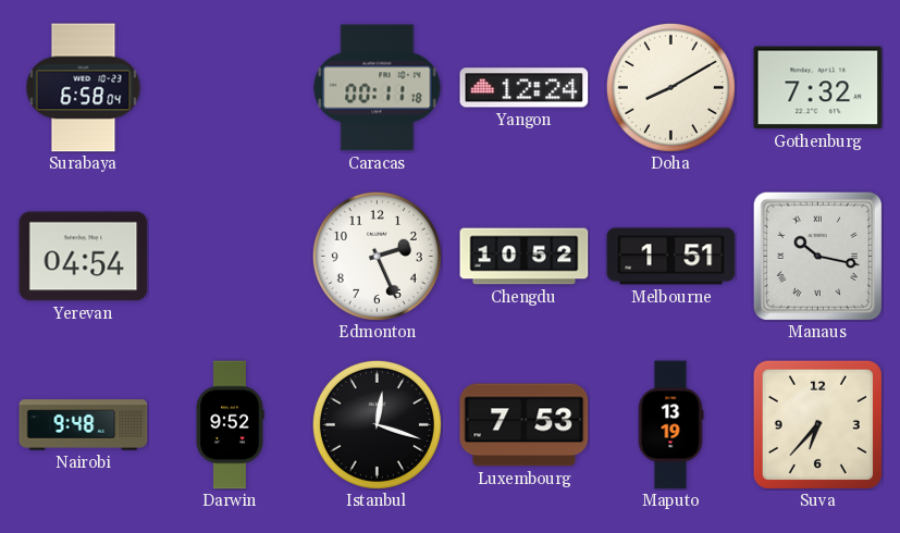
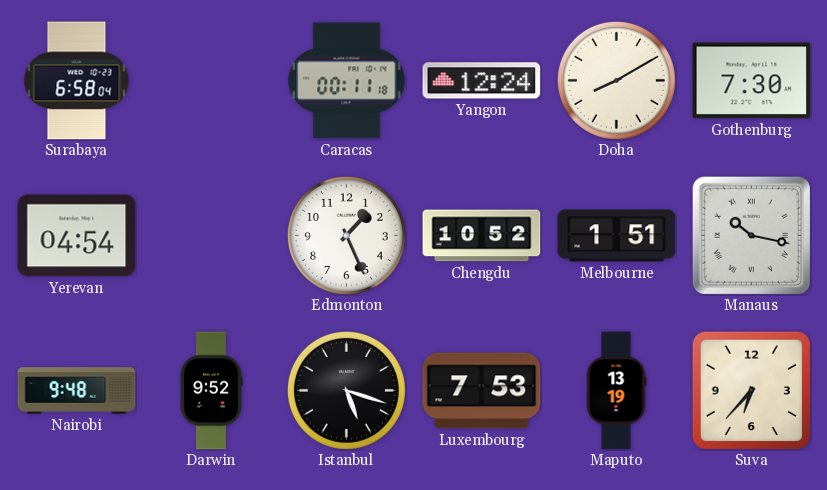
Gothenburg: 7:32 -> 7:30 (752, 81)
Edmonton: 2:26 -> 1:26 (346, 235)
Istanbul: 12:18 -> 5:18 (346, 390)
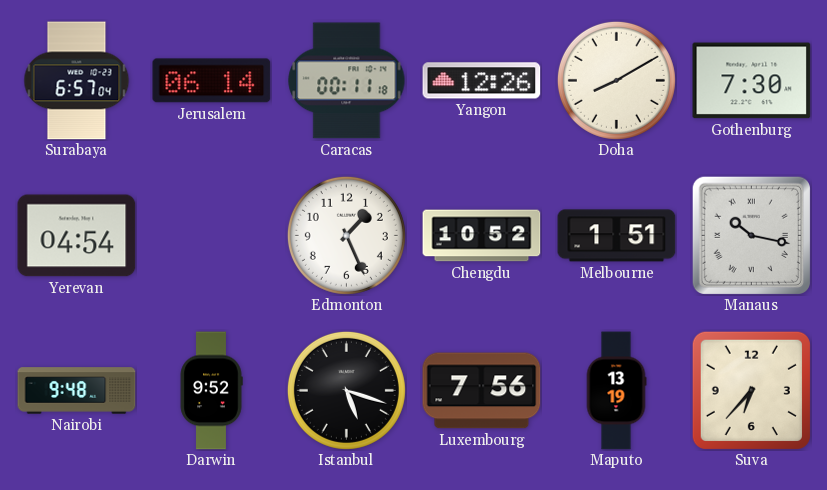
Surabaya: 6:58 -> 6:57 (77, 81)
Jerusalem: none -> 06:14 (212, 81)
Yangon: 12:24 -> 12:26 (482, 81)
Luxembourg: 7:53 -> 7:56 (482, 391)
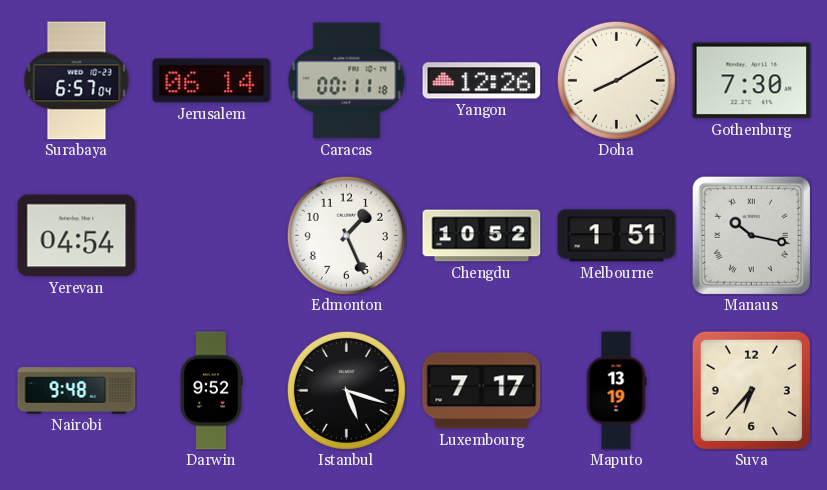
Luxembourg: 7:56 -> 7:17 (482, 391)
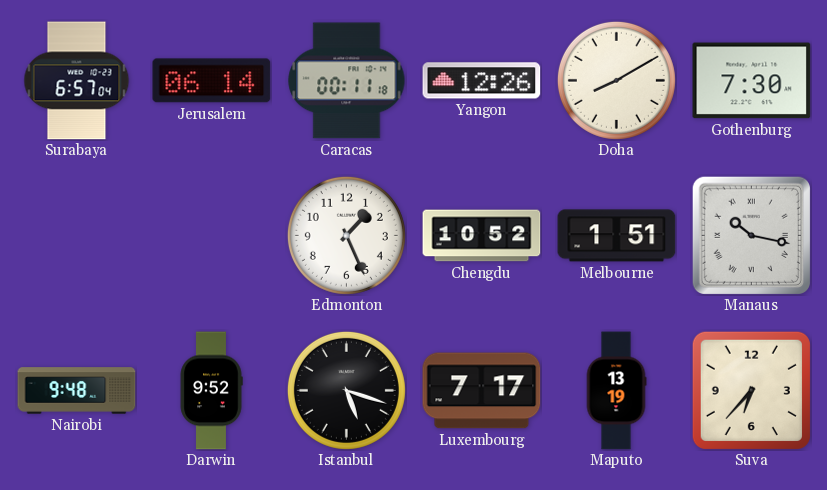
Yerevan: 04:54 -> none (77, 236)
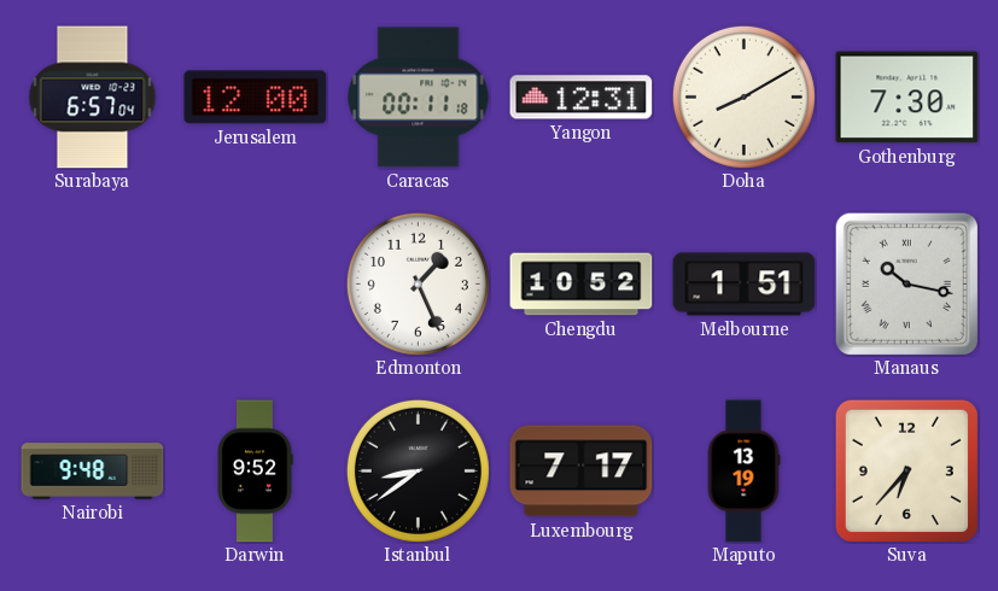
Jerusalem: 06:14 -> 12:00 (256, 98)
Yangon: 12:26 -> 12:31 (582, 98)
Istanbul: 5:18 -> 8:39 (418, 470)
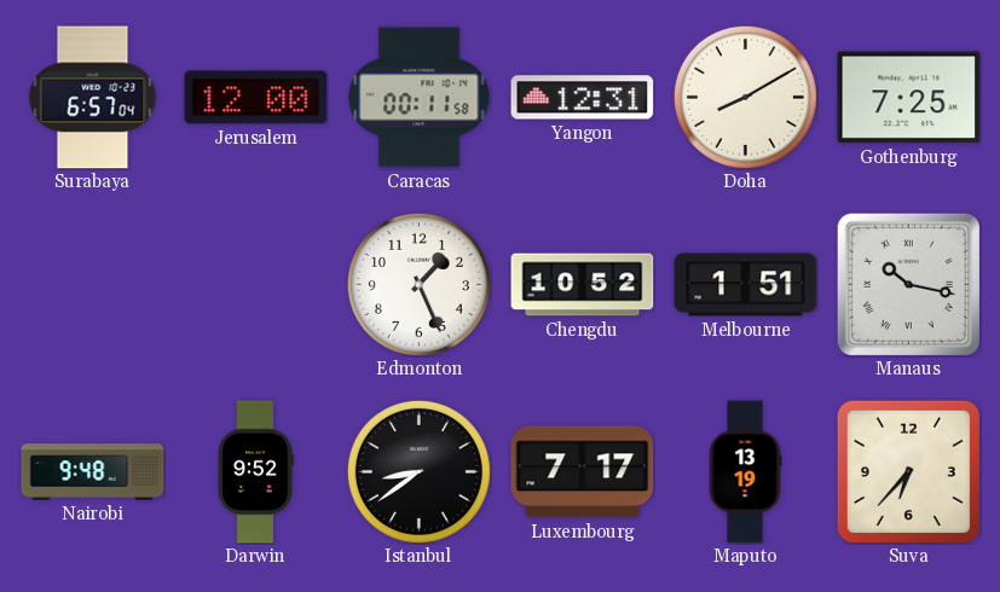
Caracas: 00:11:18 -> 00:11:58 (420, 98)
Gothenburg: 7:30 -> 7:25 (909, 98)
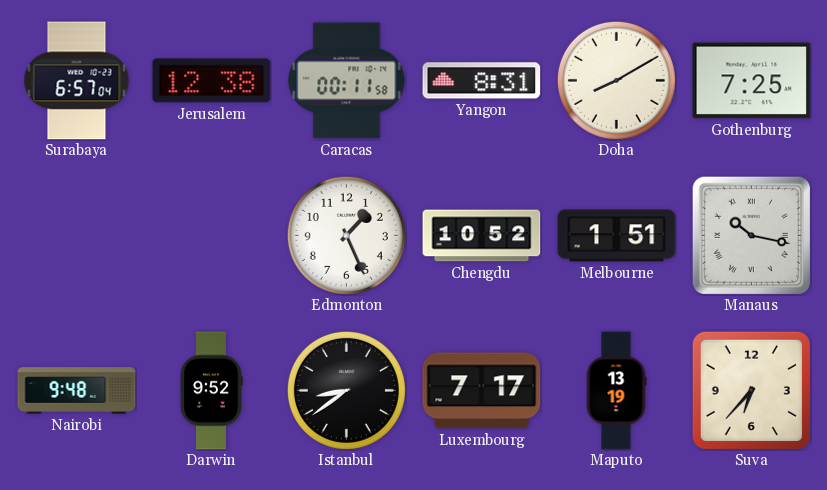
Jerusalem: 12:00 -> 12:38 (212, 81)
Yangon: 12:31 -> 8:31 (482, 81)
